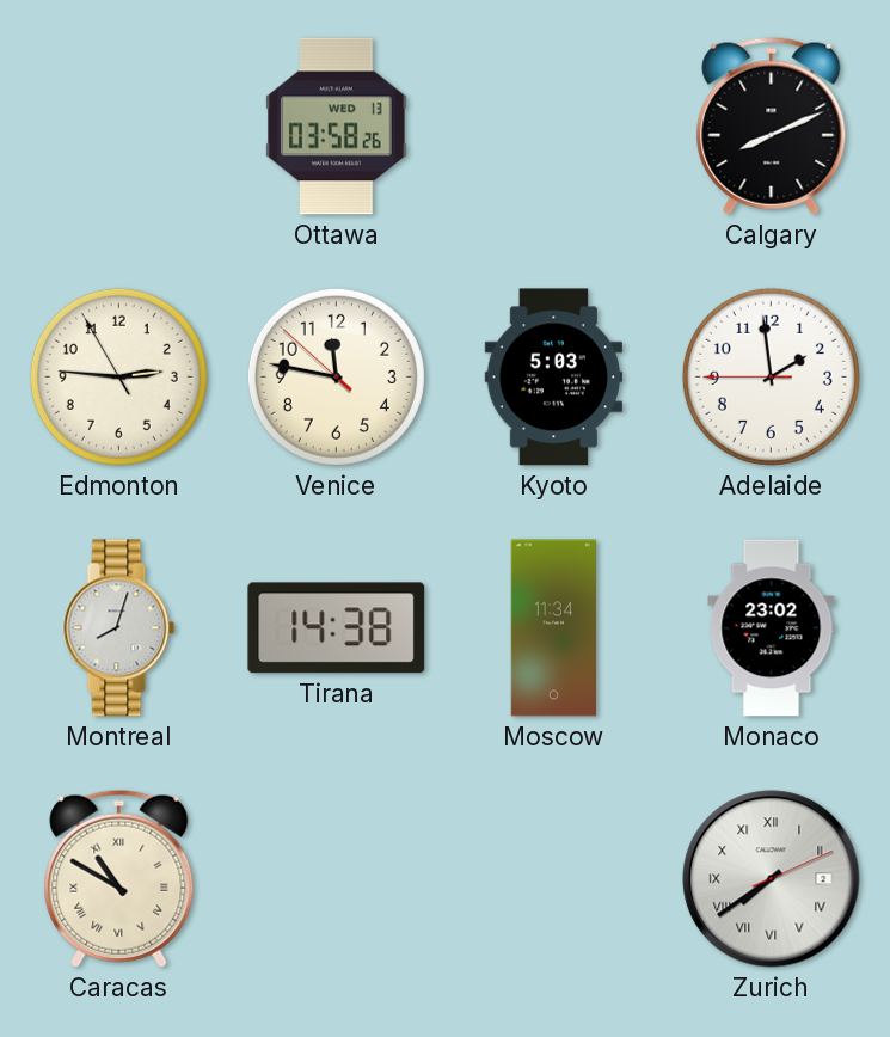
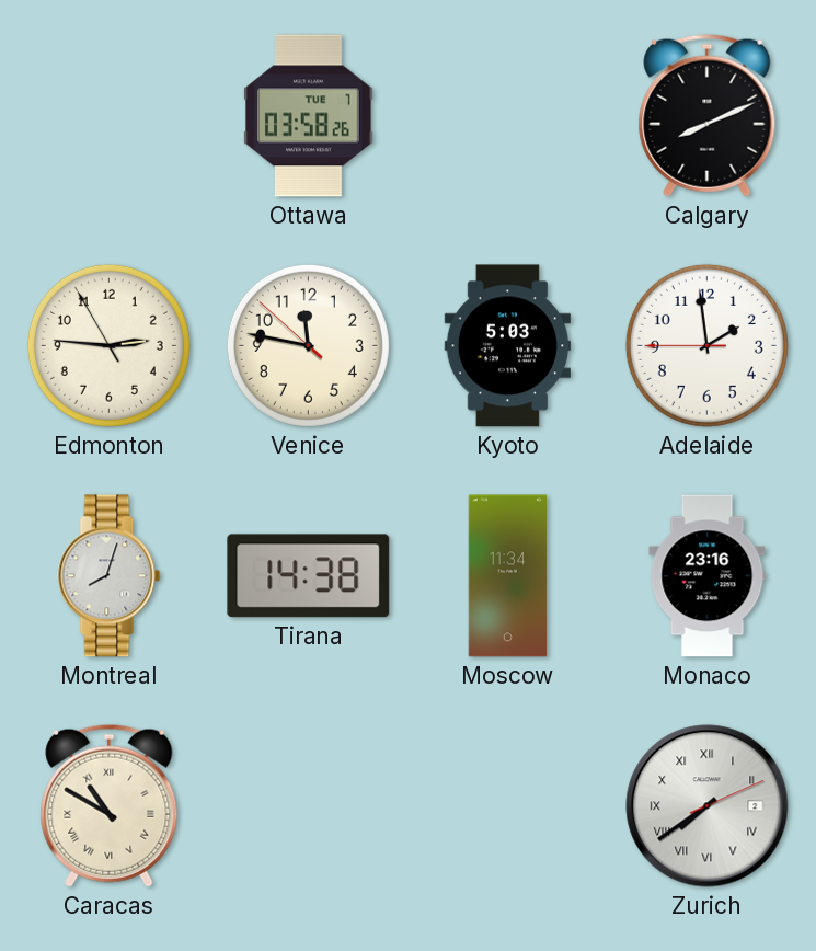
Ottawa date: WED 13 -> TUE 7 (309, 116)
Monaco: 23:02 -> 23:16 (708, 576)
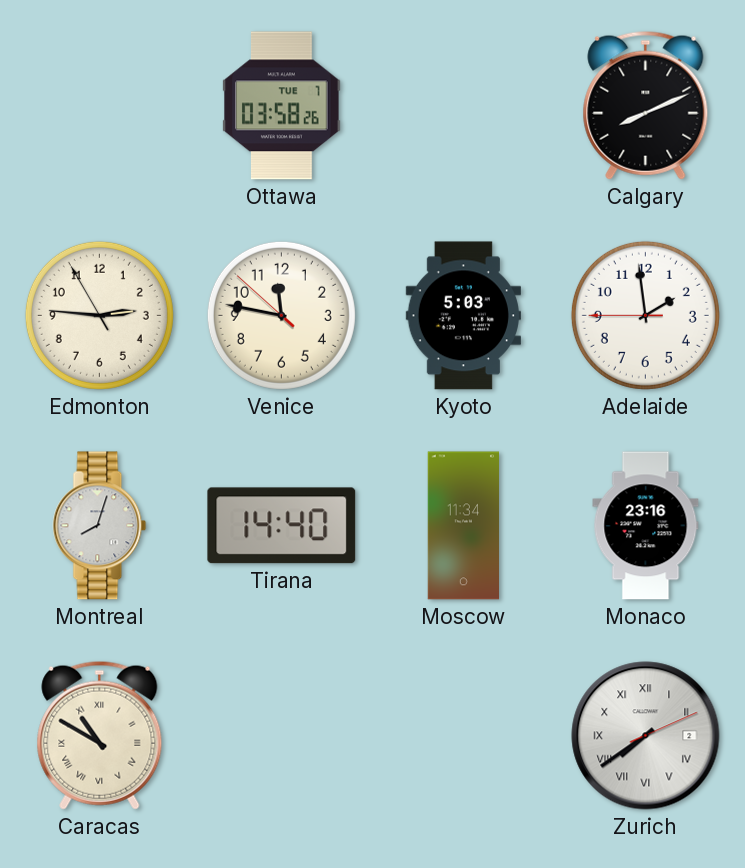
Tirana: 14:38 -> 14:40 (282, 526)
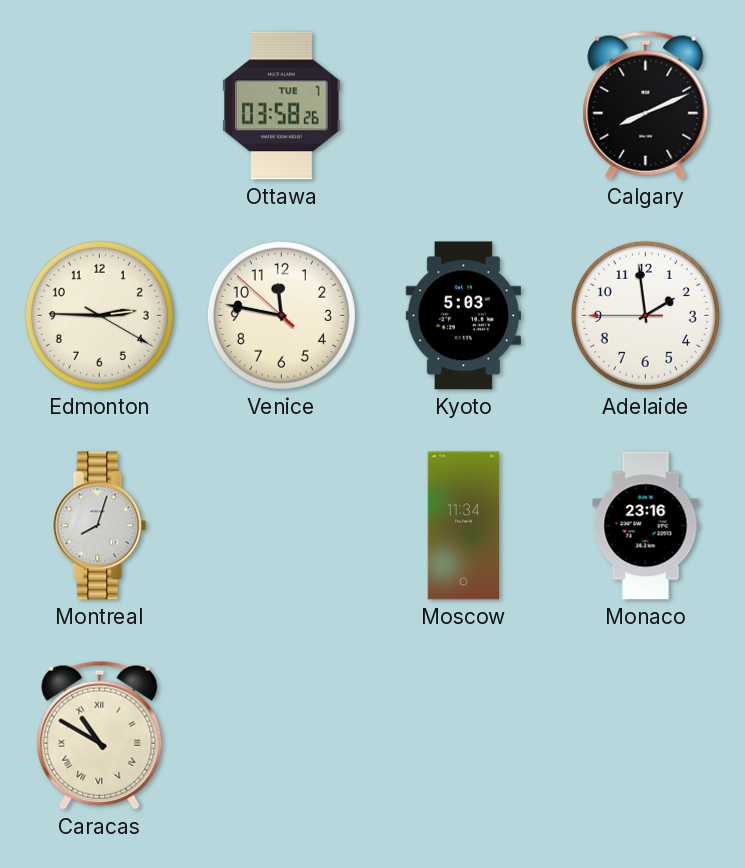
Edmonton: 2:45:55 -> 2:45:20 (99, 315)
Tirana: 14:40 -> none (282, 526)
Zurich: 7:39 -> none (646, 736)
